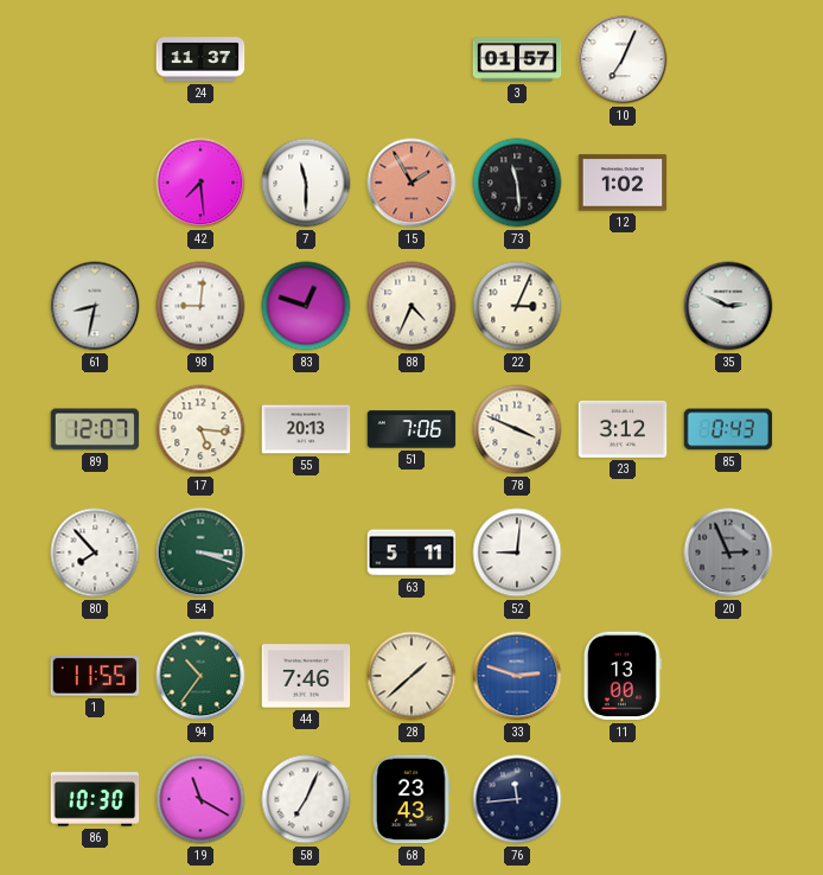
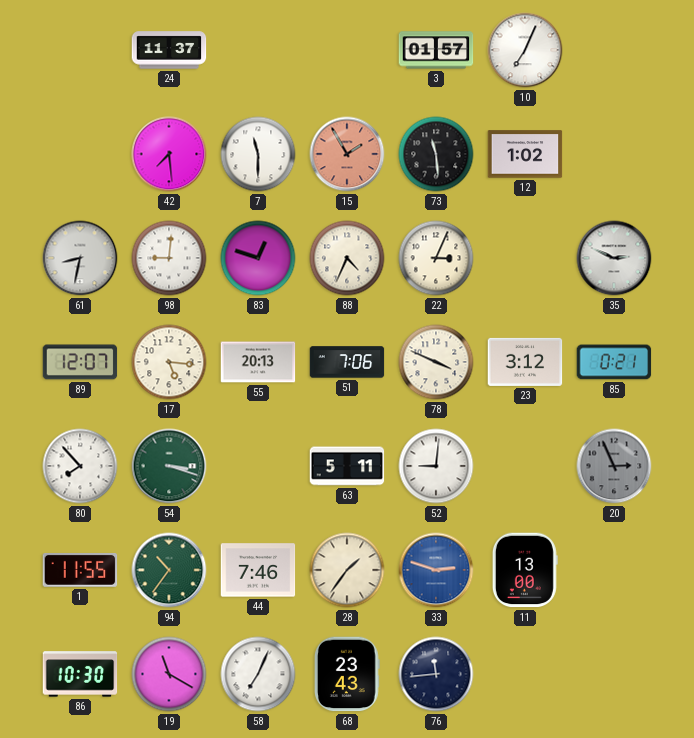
85: 0:43 -> 0:21 (614, 362)
28: 1:38 -> 1:36 (347, 570)
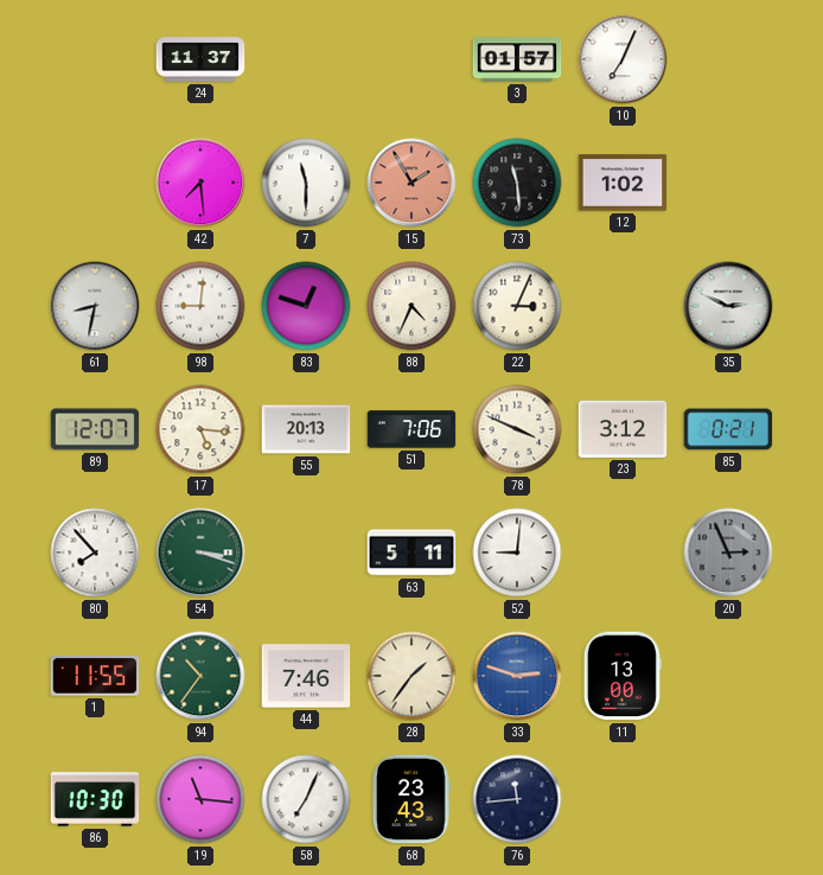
19: 11:20 -> 11:16 (200, 799)
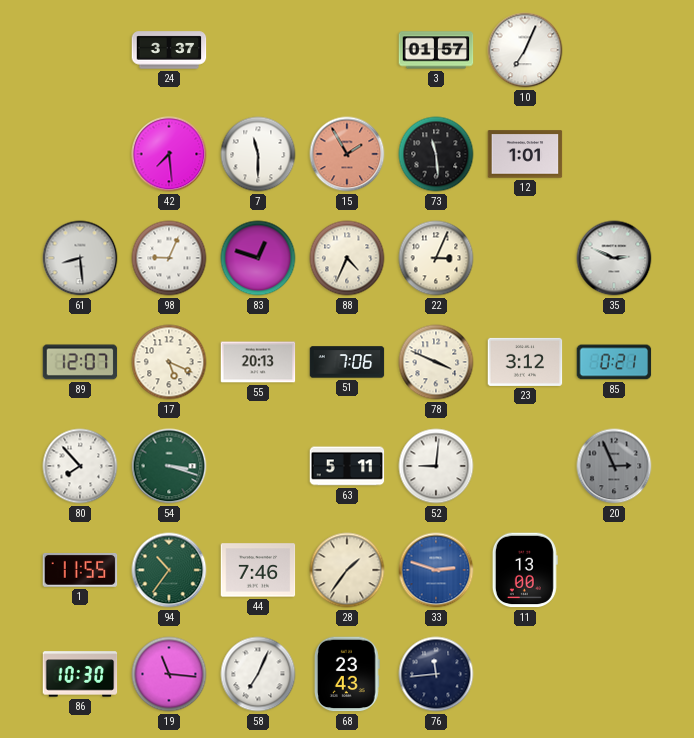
24: 11:37 -> 3:37 (169, 50)
12: 1:02 -> 1:01 (525, 154)
61: 8:32 -> 8:29 (80, 258)
98: 9:01 -> 9:04 (169, 258)
17: 5:16 -> 5:19 (169, 362)
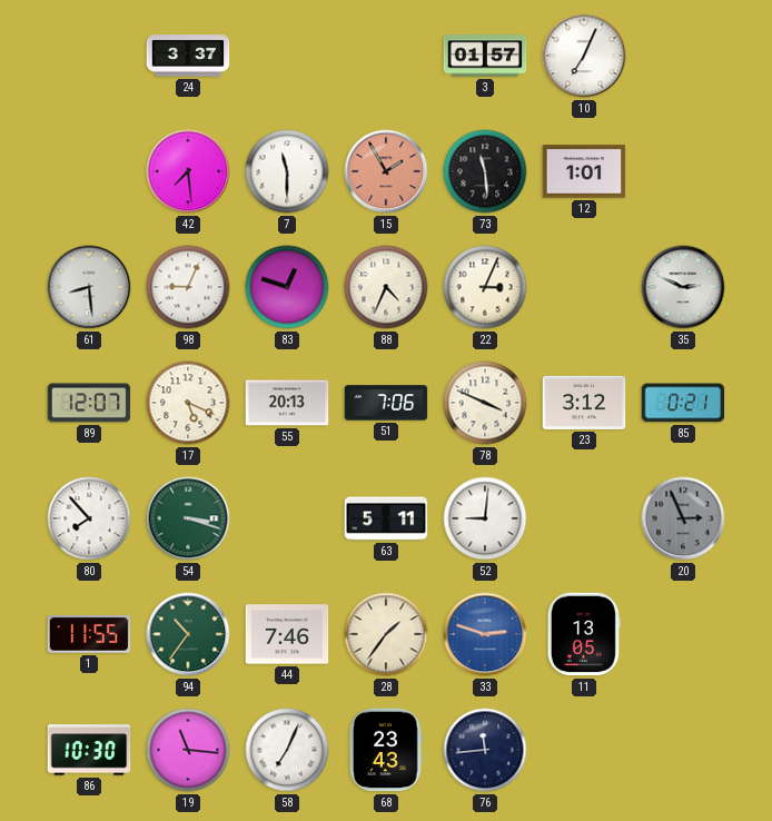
11: 13:00 -> 13:05 (584, 634)
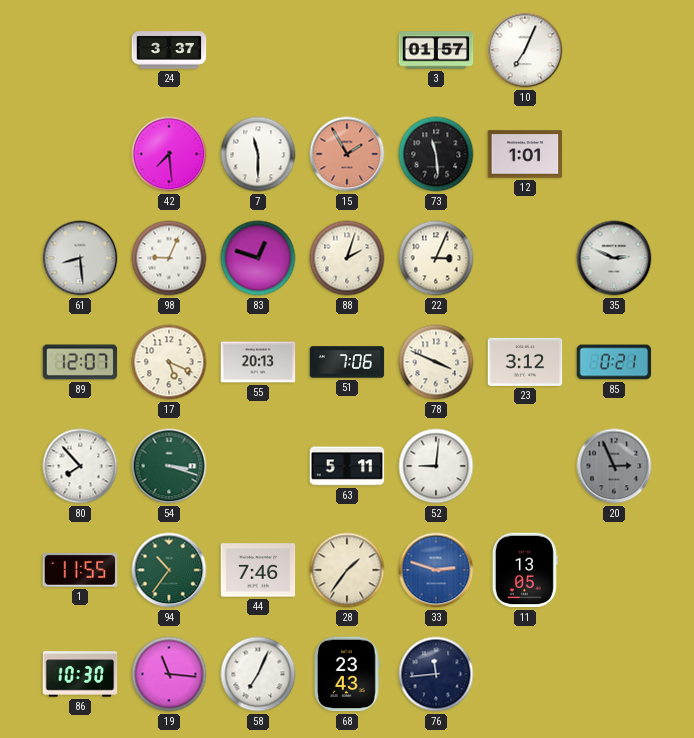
88: 4:34 -> 2:03 (347, 258)
